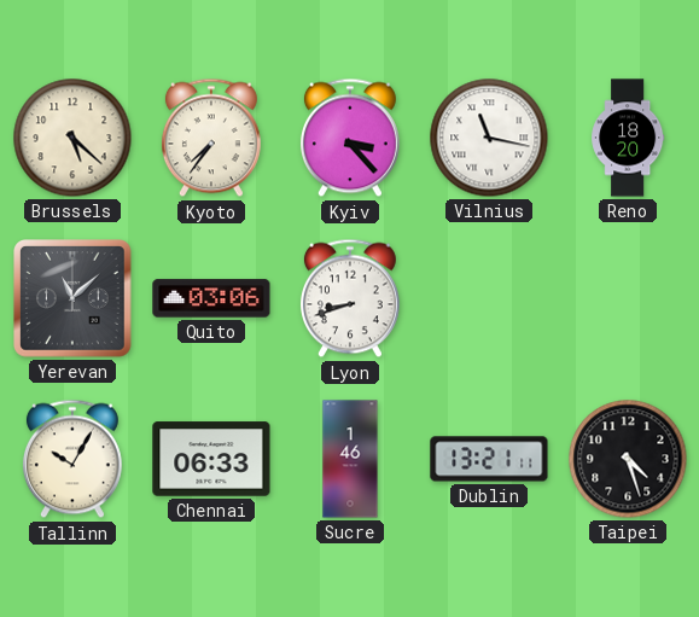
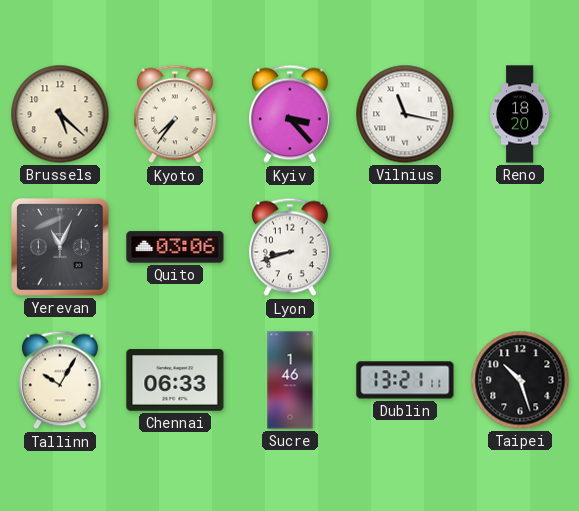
Yerevan: 11:08 -> 11:04 (61, 248)
Taipei: 4:27 -> 10:27 (520, 380)
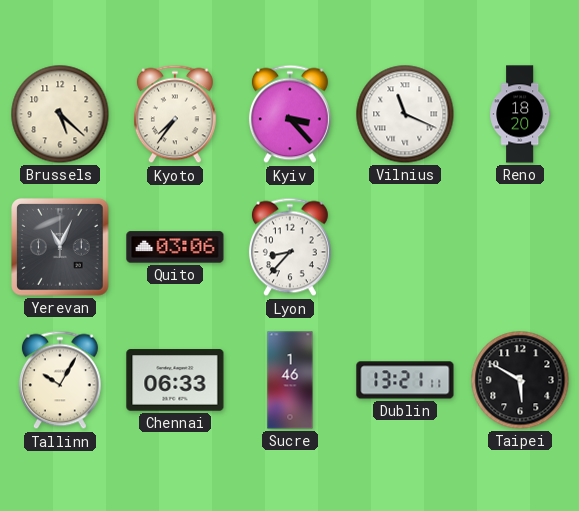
Vilnius: 11:17 -> 11:19 (405, 114)
Lyon: 8:42 -> 8:37 (290, 247)
Taipei: 10:27 -> 5:50 (520, 380)
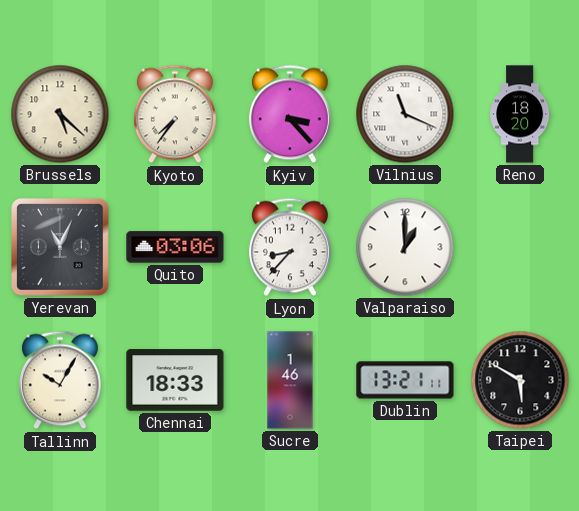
Valparaiso: none -> 1:00 (405, 247)
Chennai: 06:33 -> 18:33 (175, 380)
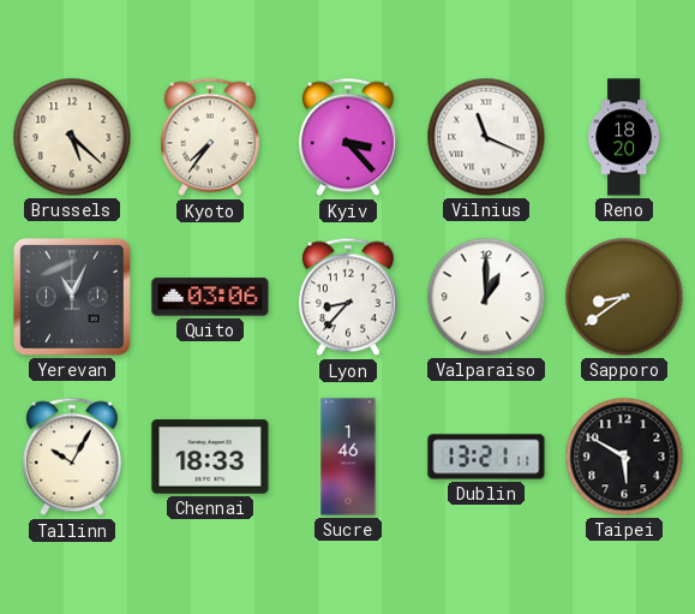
Sapporo: none -> 8:39 (624, 297)
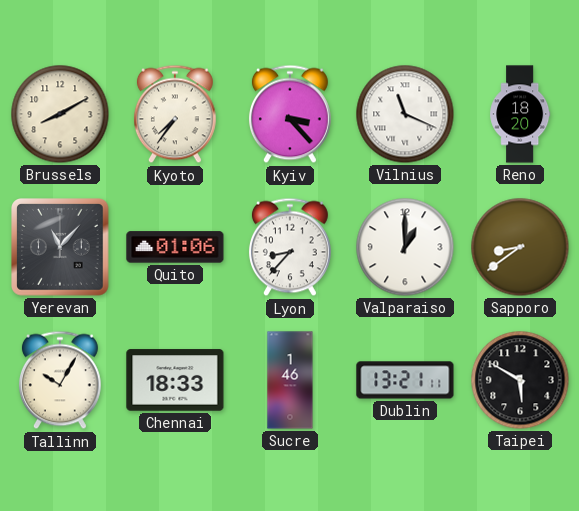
Brussels: 5:22 -> 8:10 (60, 114)
Yerevan: 11:04 -> 11:07 (61, 248)
Quito: 03:06 -> 01:06 (175, 247)
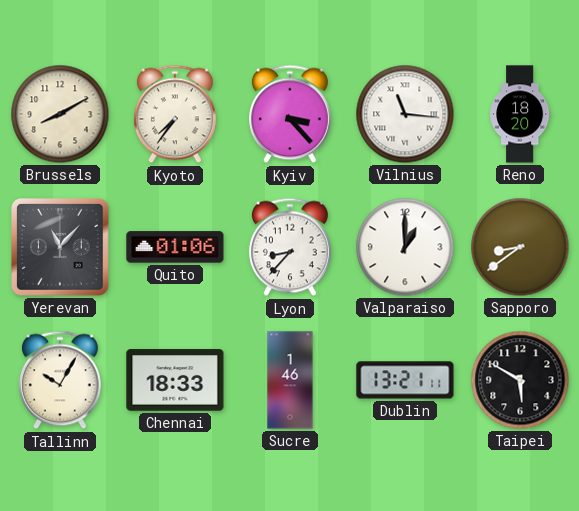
Vilnius: 11:19 -> 11:16 (405, 114)
